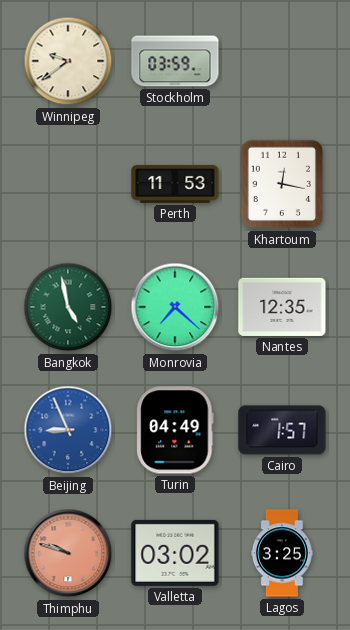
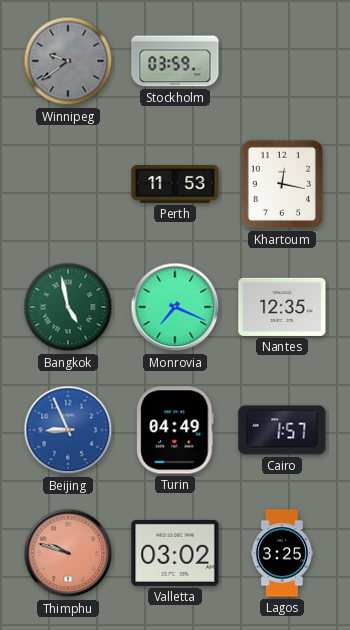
Winnipeg dial: cream -> grey (68, 61)
Monrovia: 7:22 -> 7:19 (175, 307)
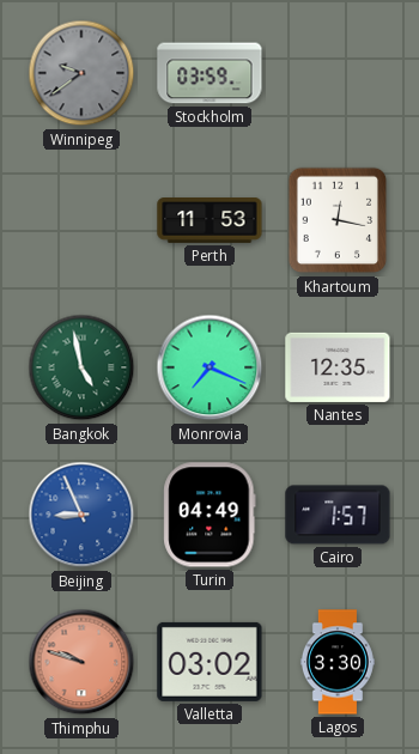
Lagos: 3:25 -> 3:30 (338, 662)
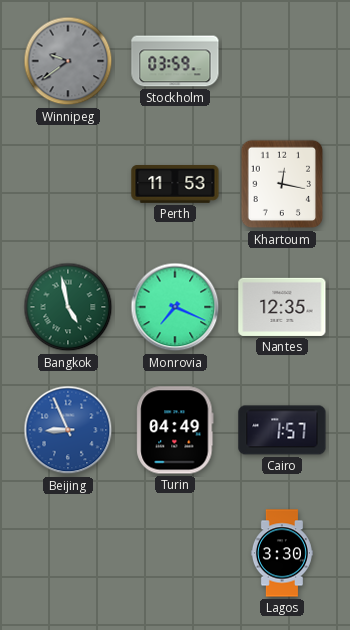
Thimphu: 9:48 -> none (81, 662)
Valletta: 03:02 -> none (209, 662)
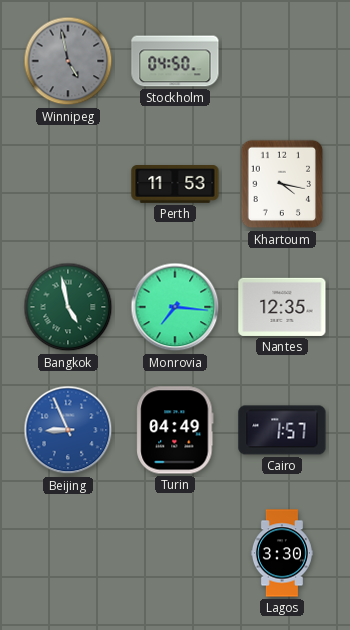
Winnipeg: 9:39 -> 4:58 (68, 61)
Stockholm: 03:59 -> 04:50 (175, 61)
Khartoum: 12:17 -> 4:17 (282, 184)
Monrovia: 7:19 -> 7:16 (175, 307)
